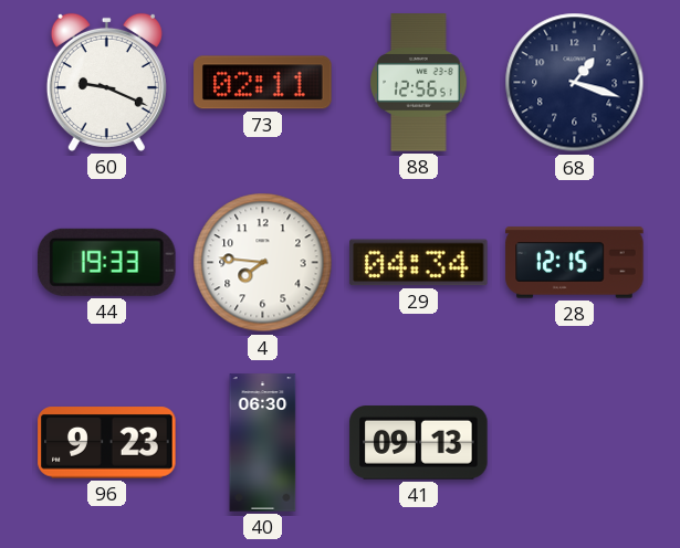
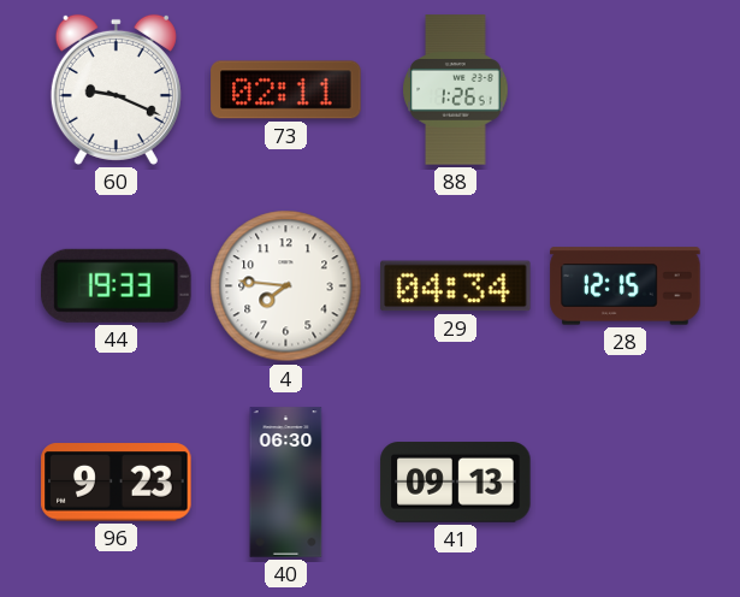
88: 12:56 -> 1:26 (456, 90)
68: 1:18 -> none (575, 83)
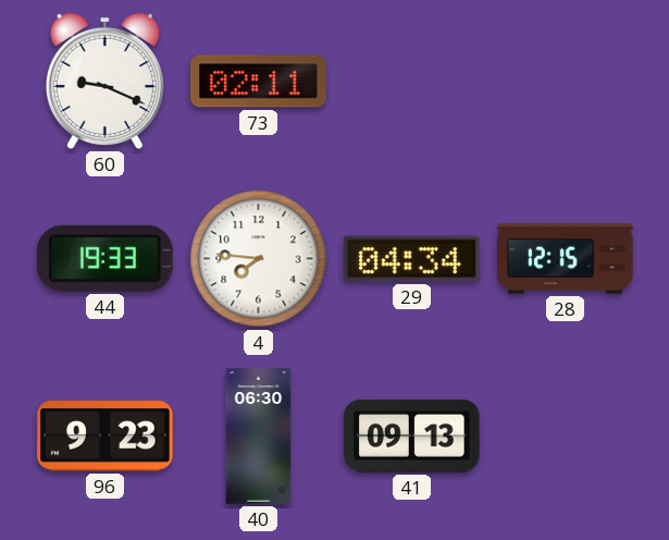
88: 1:26 -> none (456, 90)
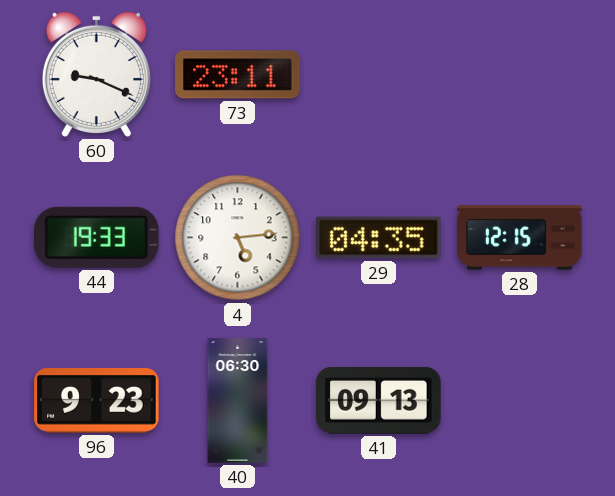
73: 02:11 -> 23:11 (238, 75)
4: 7:46 -> 5:14 (238, 238)
29: 04:34 -> 04:35 (379, 238)
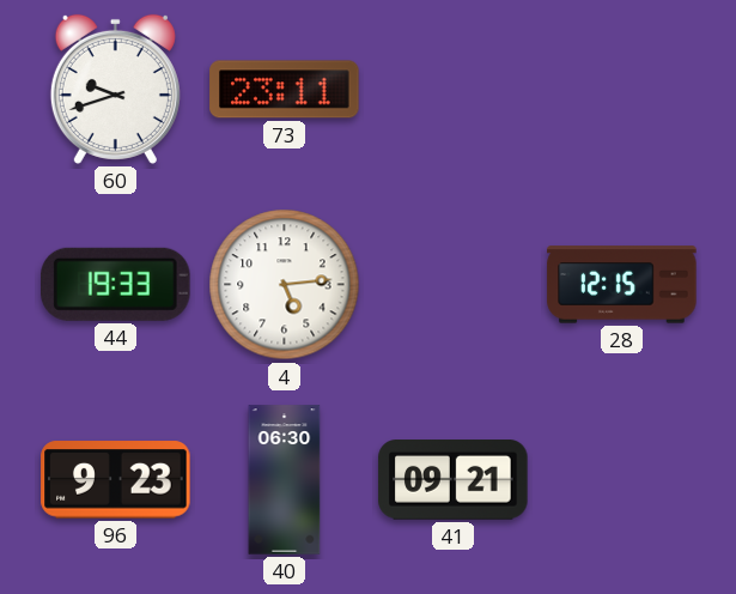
60: 9:19 -> 9:42 (115, 89)
29: 04:35 -> none (379, 238)
41: 09:13 -> 09:21 (454, 480)
